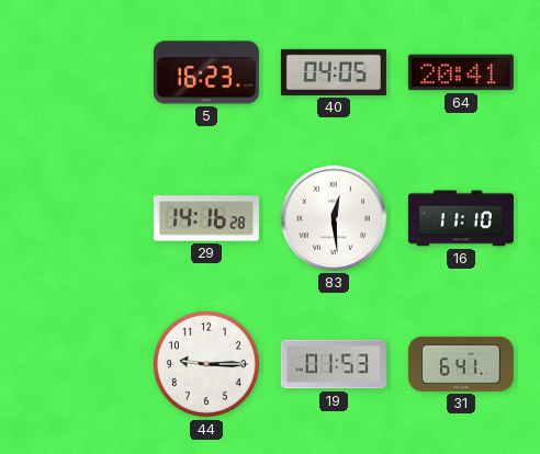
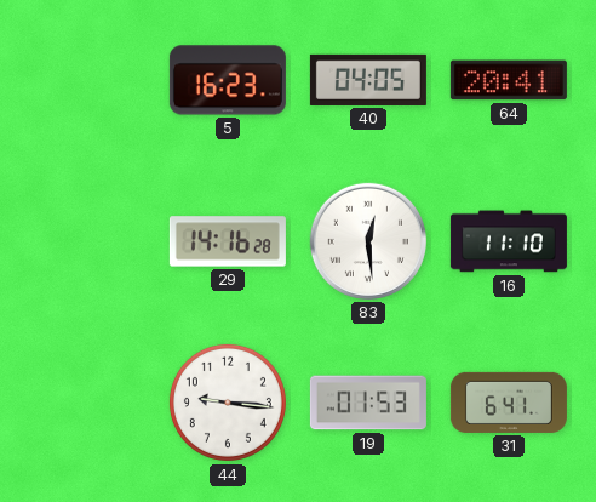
44: 9:15 -> 9:16 (228, 403)
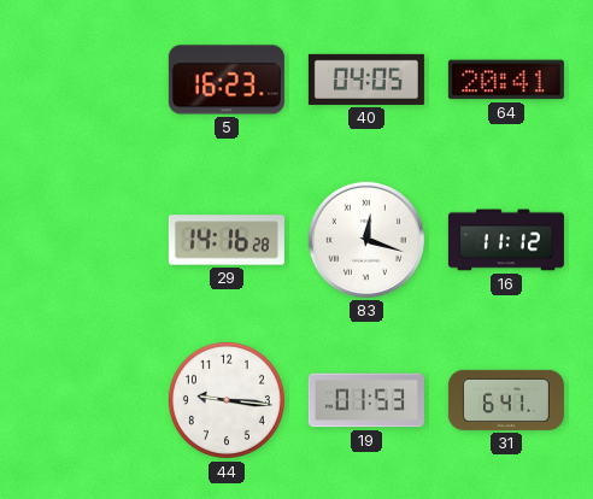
83: 12:29 -> 12:18 (366, 240)
16: 11:10 -> 11:12 (506, 240)
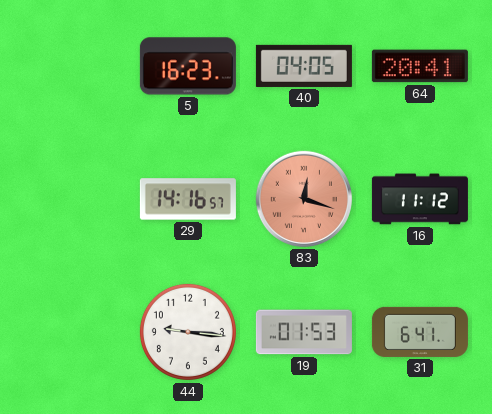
29: 14:16:28 -> 14:16:57 (188, 199)
83 dial: white -> salmon (304, 199)
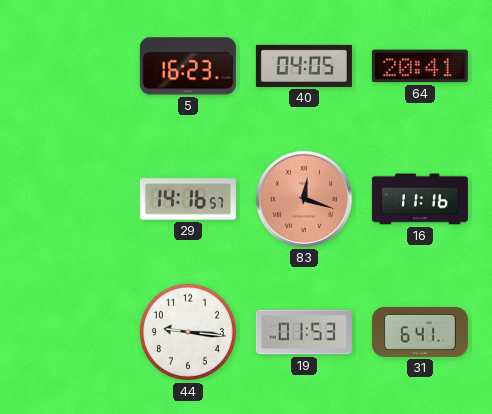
16: 11:12 -> 11:16 (420, 199)
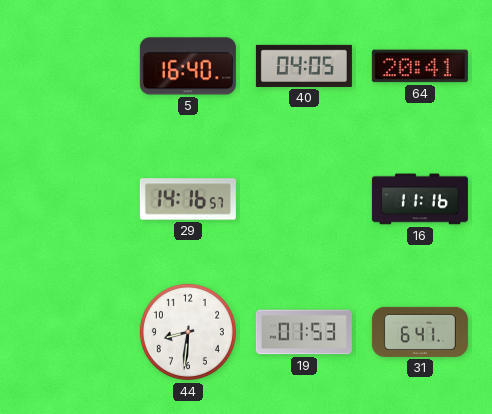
5: 16:23 -> 16:40 (188, 66)
83: 12:18 -> none (304, 199)
44: 9:16 -> 8:31 (188, 332)
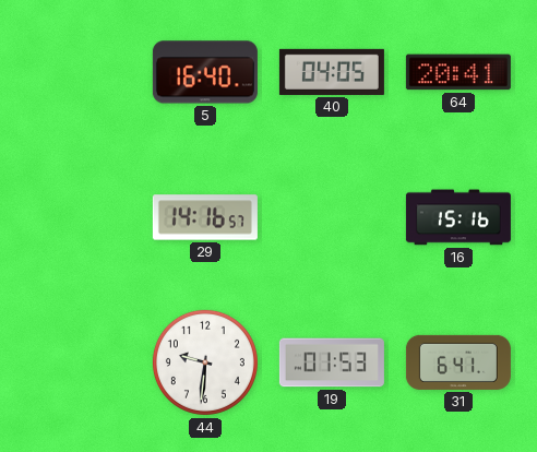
16: 11:16 -> 15:16 (458, 217)
44: 8:31 -> 9:31 (205, 362)
